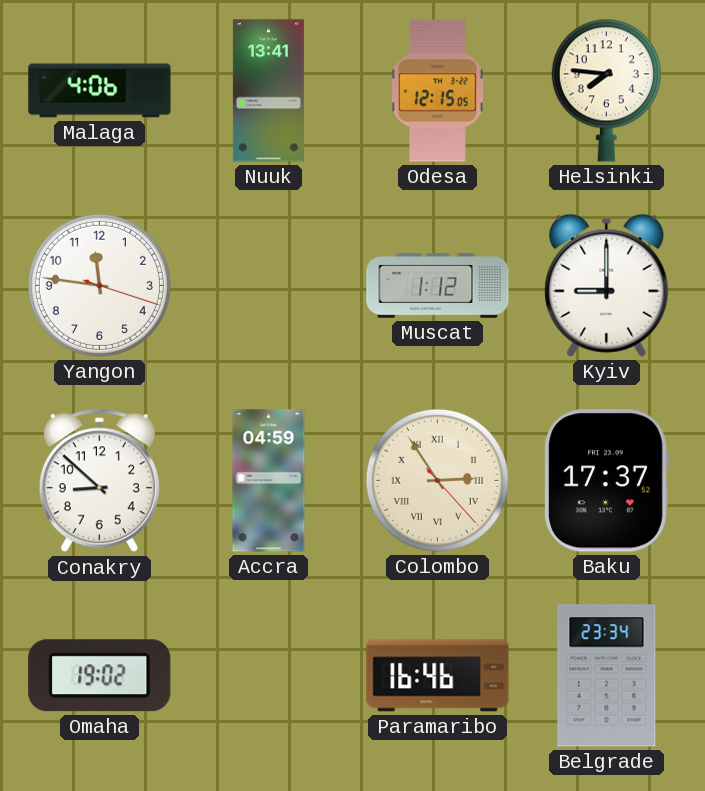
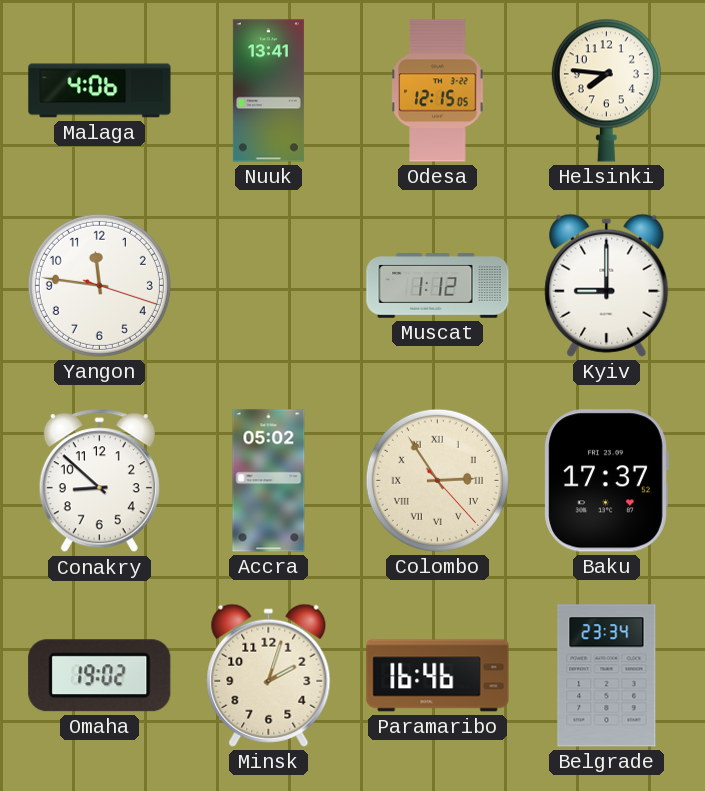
Accra: 04:59 -> 05:02 (269, 481)
Minsk: none -> 2:03 (269, 675)
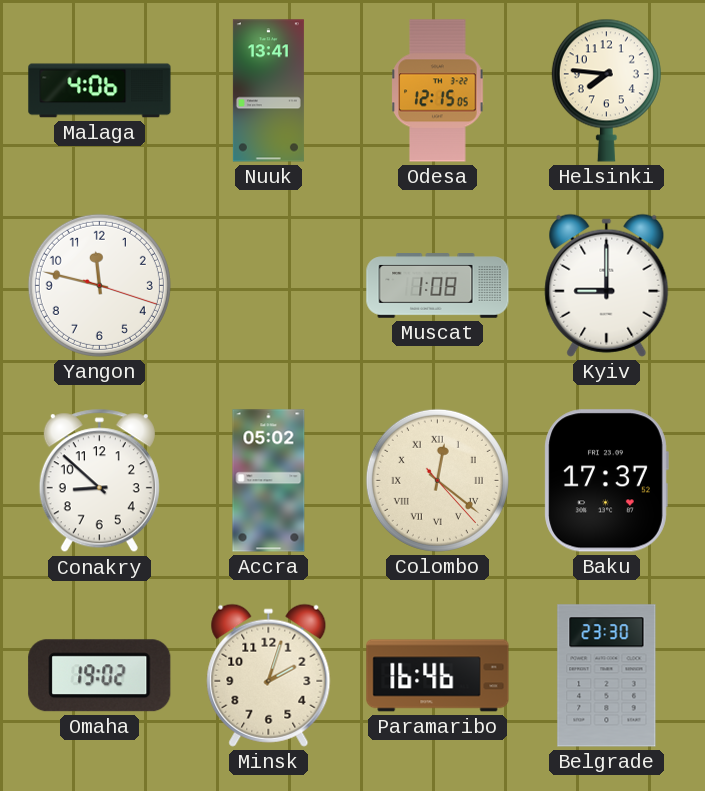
Yangon: 11:46 -> 11:47 (99, 285)
Muscat: 1:12 -> 1:08 (438, 286)
Colombo: 2:54 -> 12:21 (437, 480)
Belgrade: 23:34 -> 23:30 (607, 676)
